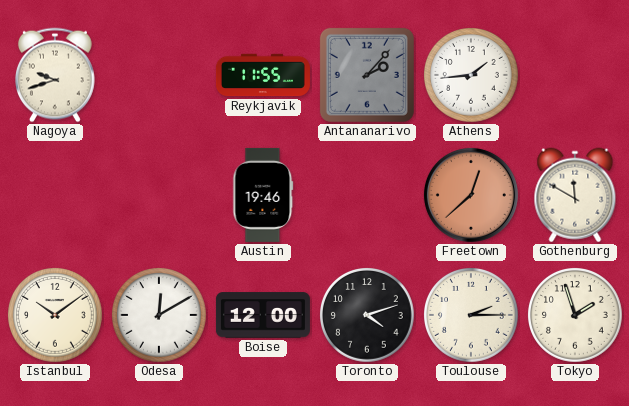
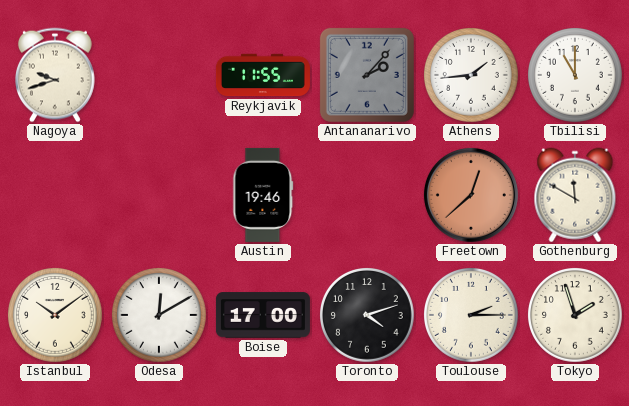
Tbilisi: none -> 11:00 (576, 76)
Boise: 12:00 -> 17:00 (263, 315)
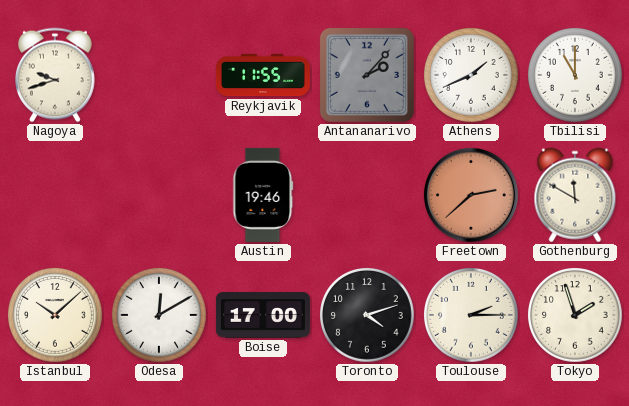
Athens: 1:44 -> 1:41 (472, 76)
Freetown: 12:38 -> 2:38 (471, 195)
Istanbul: 10:09 -> 10:08 (56, 316)
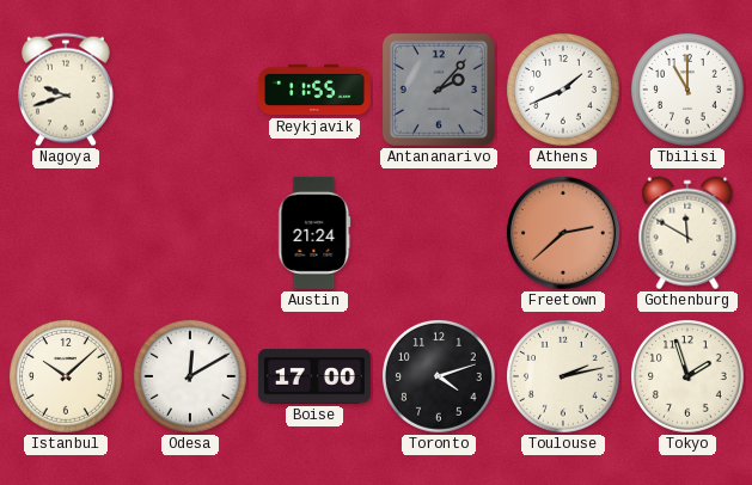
Austin: 19:46 -> 21:24 (314, 233)
Toulouse: 2:15 -> 2:13 (564, 377)
